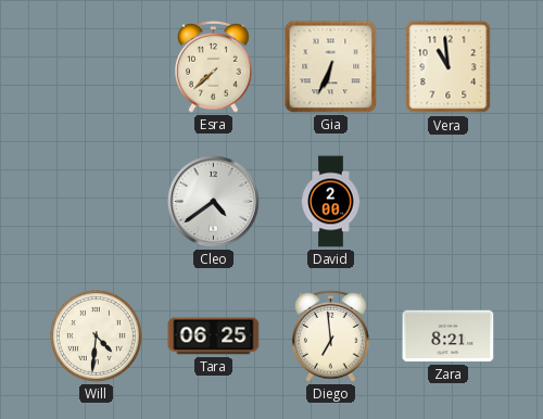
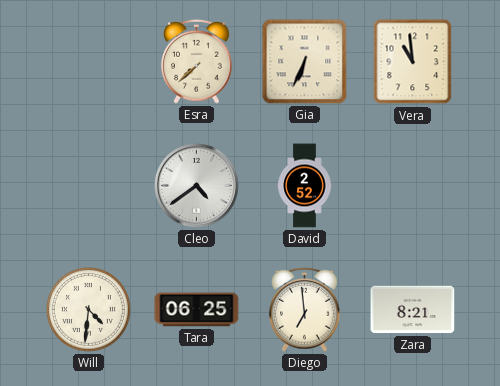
David: 2:00 -> 2:52 (305, 186)
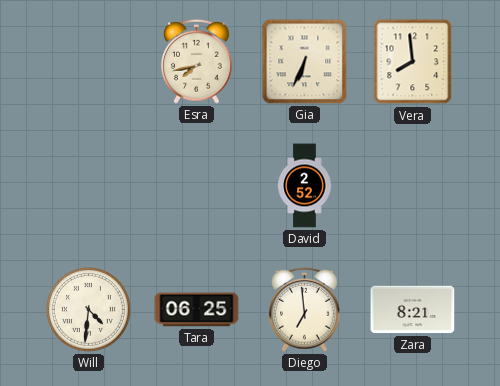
Esra: 7:38 -> 7:43 (197, 61)
Vera: 10:59 -> 7:59 (413, 62)
Cleo: 4:39 -> none (197, 186)
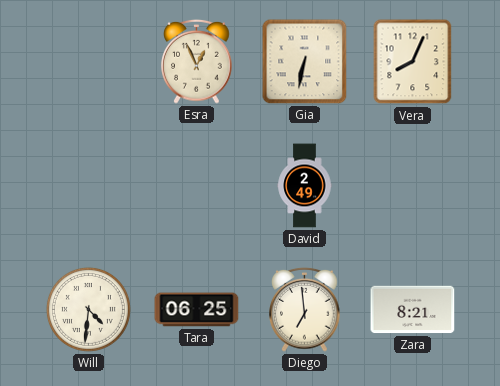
Esra: 7:43 -> 12:56 (197, 61)
Gia: 6:34 -> 6:32 (305, 62)
Vera: 7:59 -> 8:04 (413, 62)
David: 2:52 -> 2:49 (305, 186)
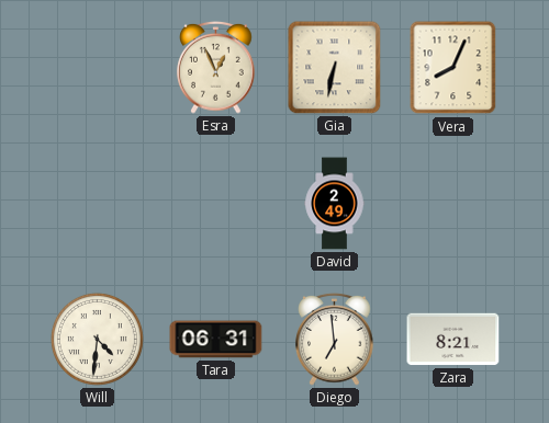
Tara: 06:25 -> 06:31 (216, 340)
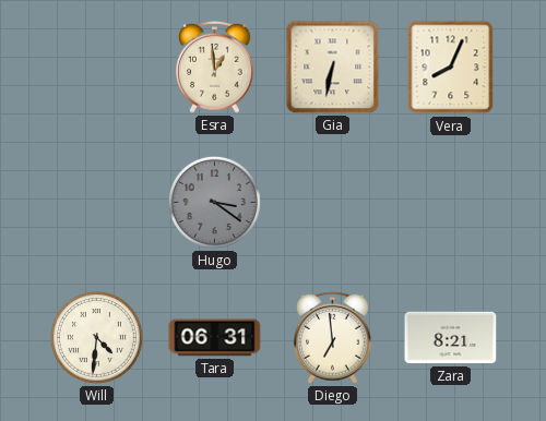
Esra: 12:56 -> 12:59 (215, 67)
Hugo: none -> 3:21 (214, 202)
David: 2:49 -> none (335, 204)
